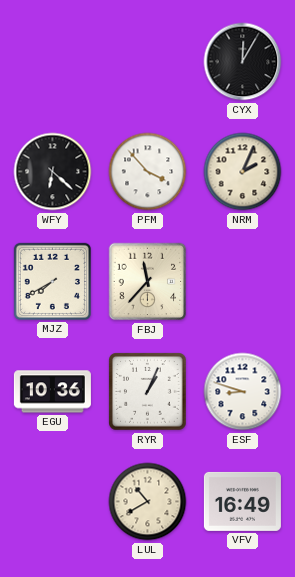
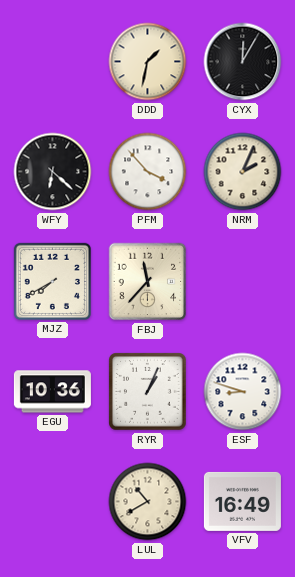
DDD: none -> 1:32 (148, 62)
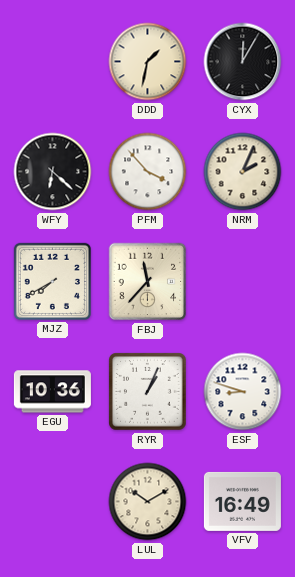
LUL: 10:40 -> 10:10 (148, 502)
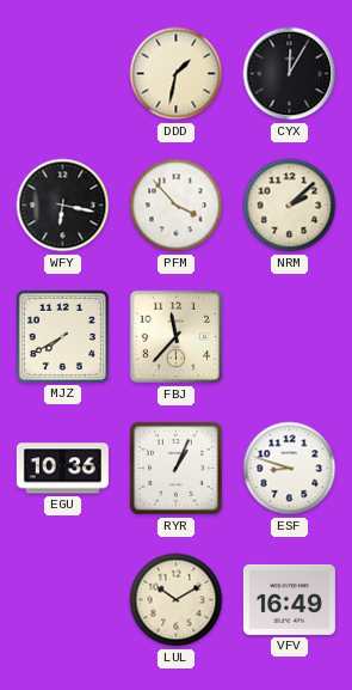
WFY: 6:22 -> 6:17 (63, 206)
NRM: 2:04 -> 2:08 (290, 206)
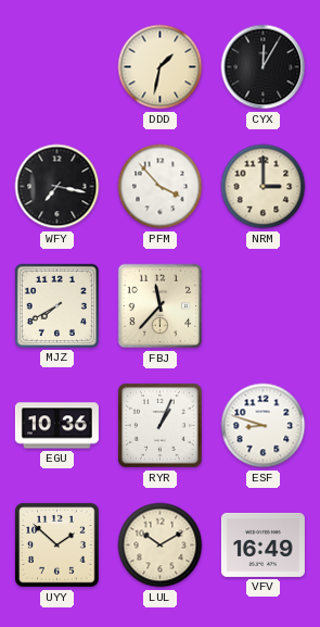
WFY: 6:17 -> 7:17 (57, 187)
NRM: 2:08 -> 3:00 (264, 187)
UYY: none -> 1:52 (57, 546)
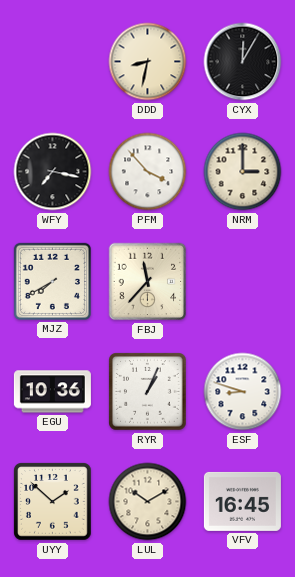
DDD: 1:32 -> 8:32 (148, 62)
VFV: 16:49 -> 16:45 (242, 501)
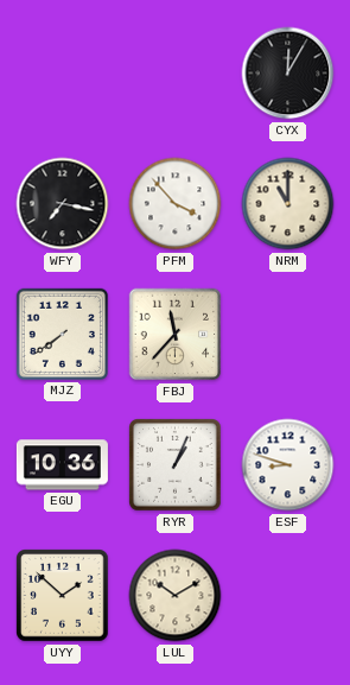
DDD: 8:32 -> none (148, 62)
NRM: 3:00 -> 11:00 (288, 204)
MJZ: 7:40 -> 7:39 (62, 334)
VFV: 16:45 -> none (242, 501)
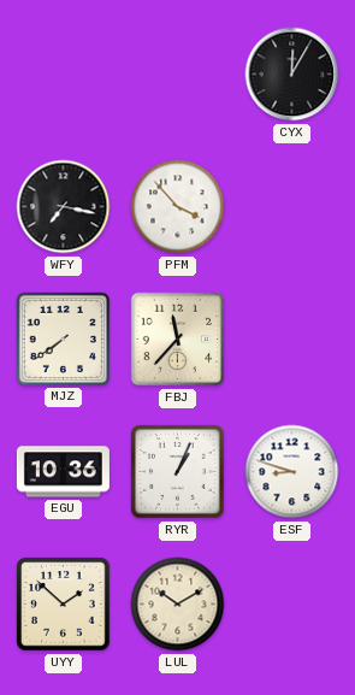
NRM: 11:00 -> none (288, 204)
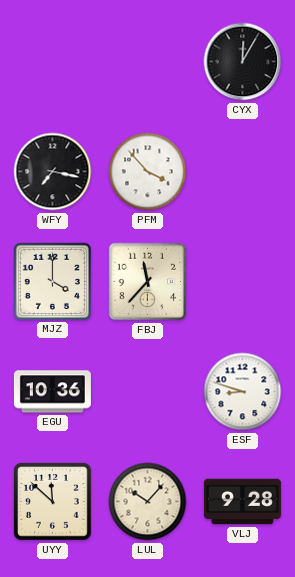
MJZ: 7:39 -> 4:00 (52, 281)
RYR: 1:04 -> none (178, 472)
UYY: 1:52 -> 11:52 (53, 502)
LUL: 10:10 -> 10:07 (148, 502)
VLJ: none -> 9:28 (242, 502)
